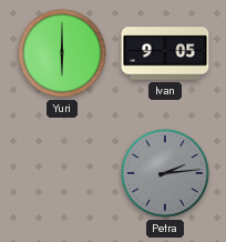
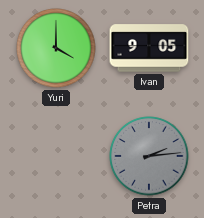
Yuri: 6:00 -> 4:00 (56, 48)
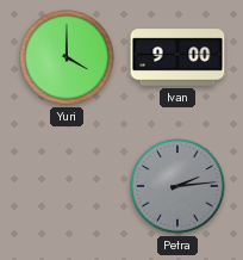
Ivan: 9:05 -> 9:00 (177, 57)
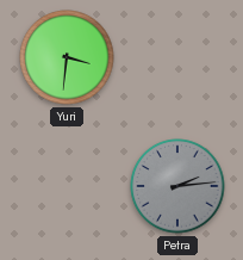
Yuri: 4:00 -> 3:31 (67, 57)
Ivan: 9:00 -> none (177, 57)
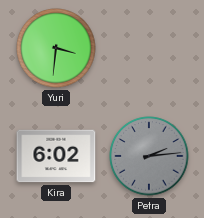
Kira: none -> 6:02 (56, 156)
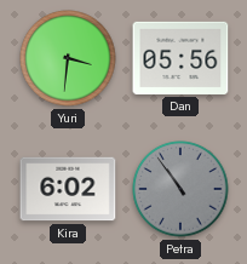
Dan: none -> 05:56 (180, 58)
Petra: 2:14 -> 10:54 (180, 189)
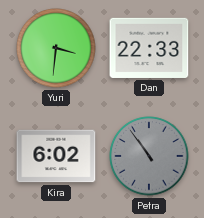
Dan: 05:56 -> 22:33 (149, 48)
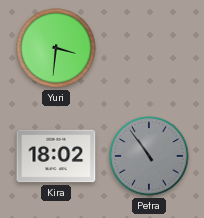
Dan: 22:33 -> none (149, 48)
Kira: 6:02 -> 18:02 (56, 156)
